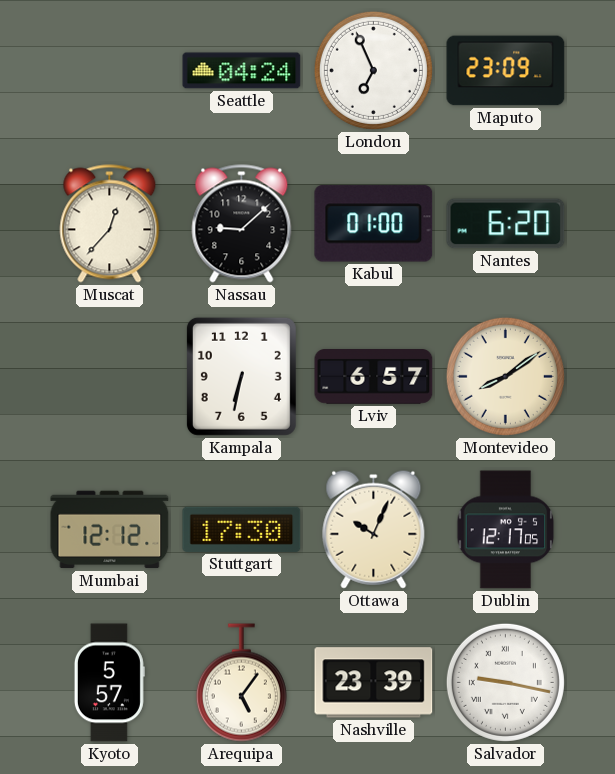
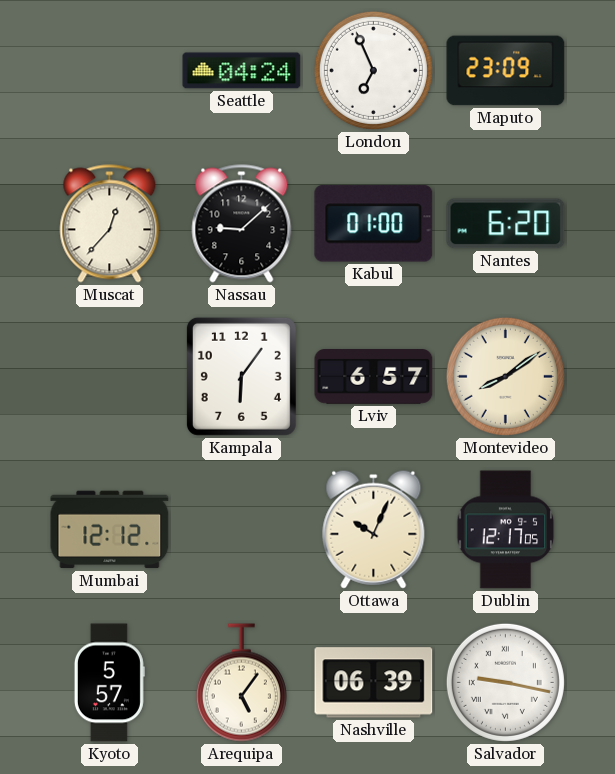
Kampala: 6:32 -> 6:06 (241, 376)
Stuttgart: 17:30 -> none (242, 529)
Nashville: 23:39 -> 06:39 (374, 683)
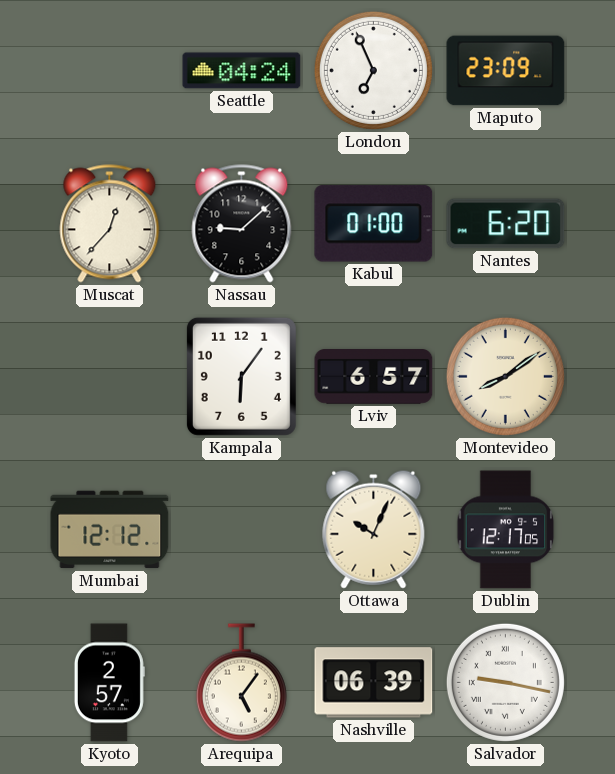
Kyoto: 5:57 -> 2:57 (109, 683)
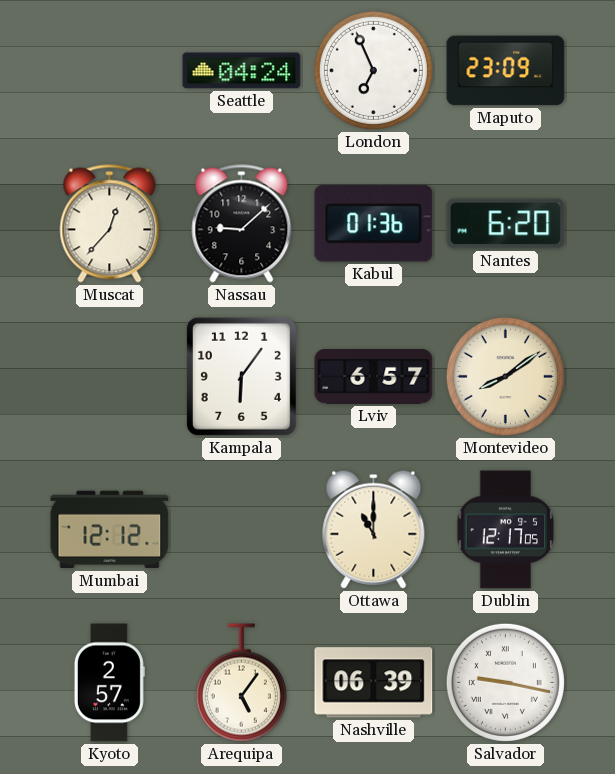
Kabul: 01:00 -> 01:36 (374, 224)
Ottawa: 10:04 -> 11:00 (374, 529)
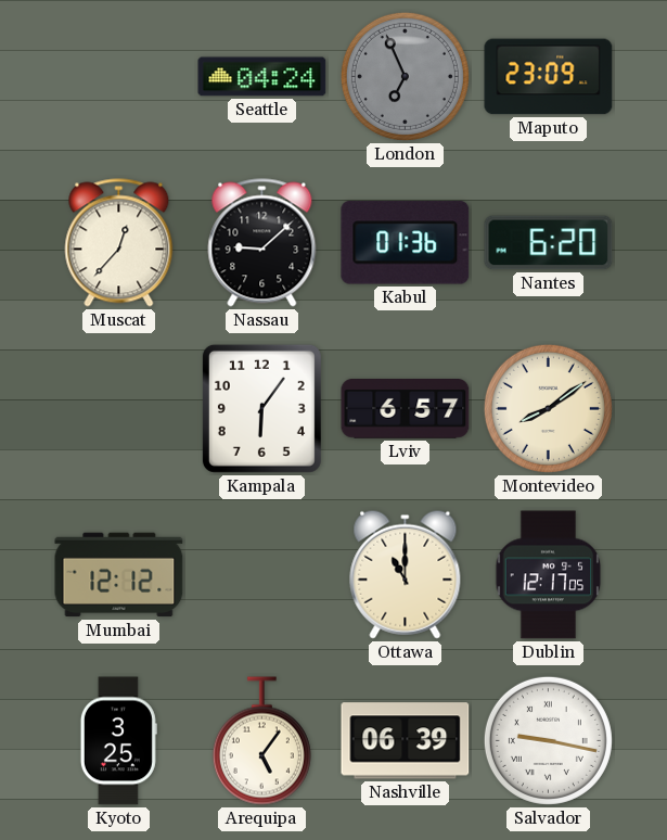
London dial: white -> grey (405, 76)
Kyoto: 2:57 -> 3:25 (118, 741)
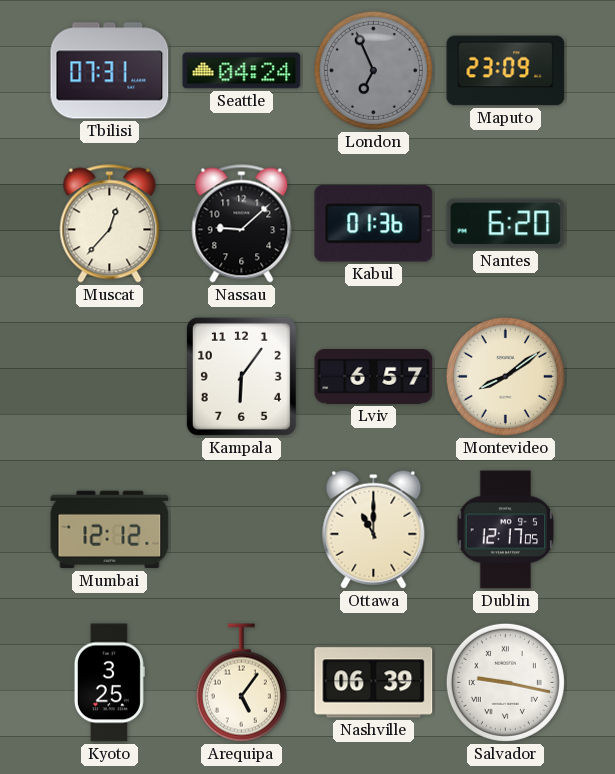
Tbilisi: none -> 07:31 (110, 71)
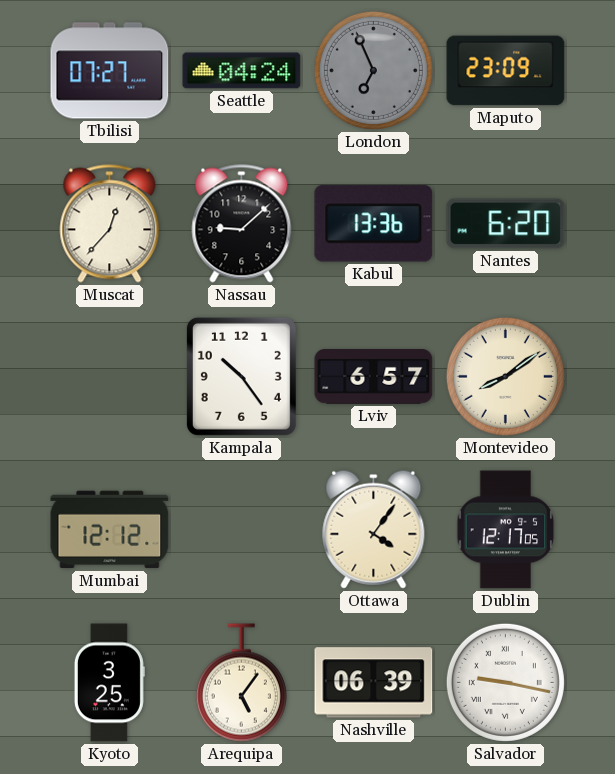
Tbilisi: 07:31 -> 07:27 (110, 71)
Kabul: 01:36 -> 13:36 (374, 224)
Kampala: 6:06 -> 10:24 (241, 376)
Ottawa: 11:00 -> 4:06 (374, 529)
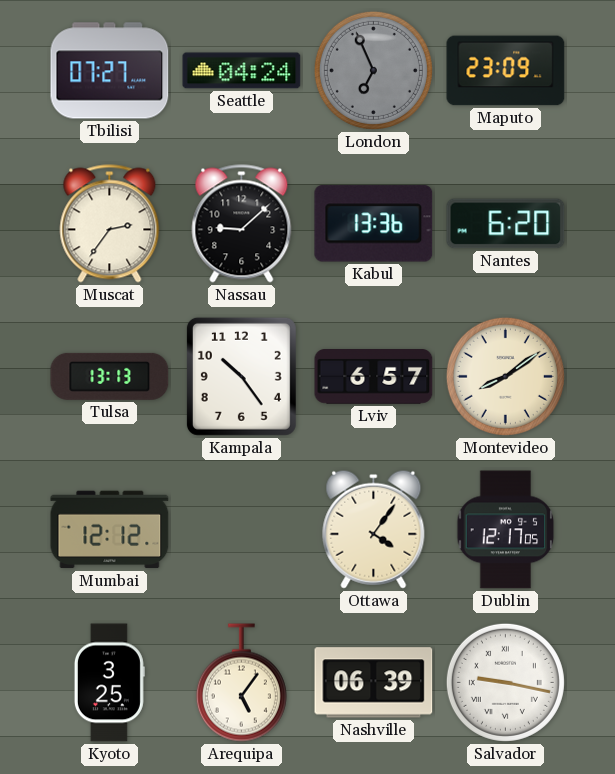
Muscat: 12:37 -> 2:36 (110, 224)
Tulsa: none -> 13:13 (110, 376)
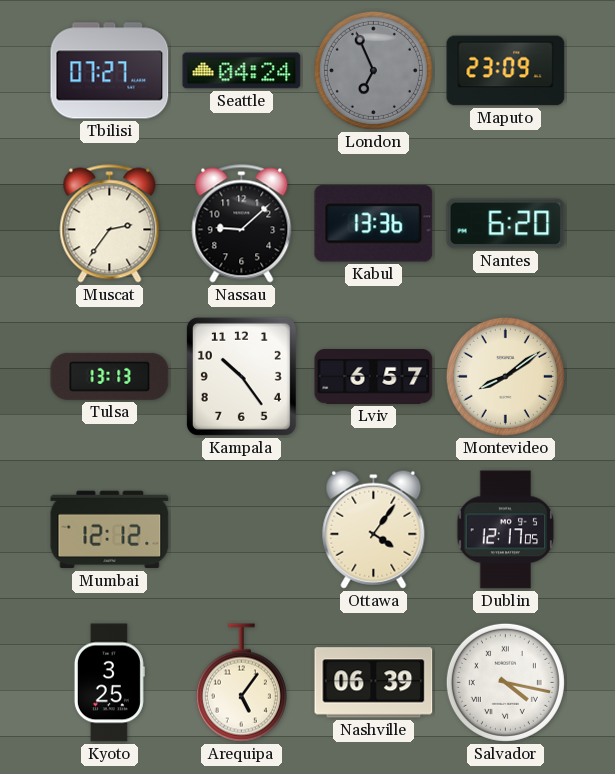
Salvador: 9:17 -> 4:17 (505, 682)
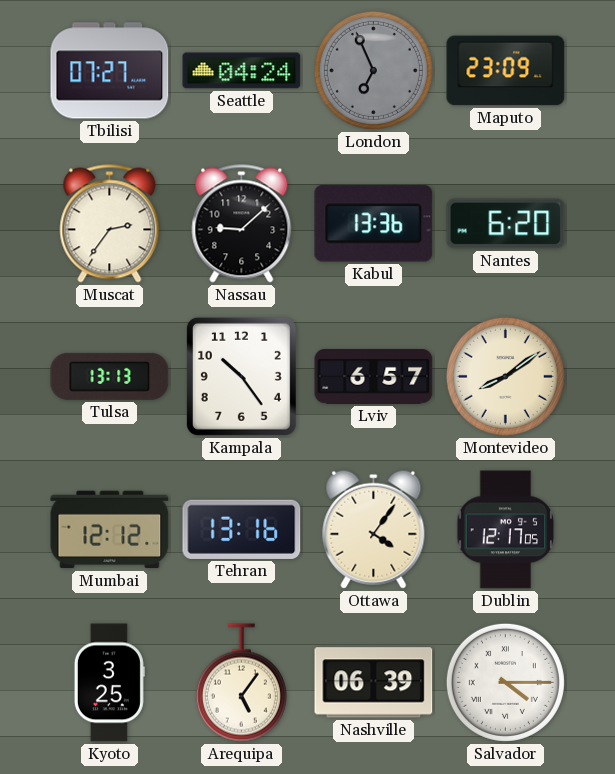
Tehran: none -> 13:16 (242, 529)
Salvador: 4:17 -> 4:15 (505, 682)
